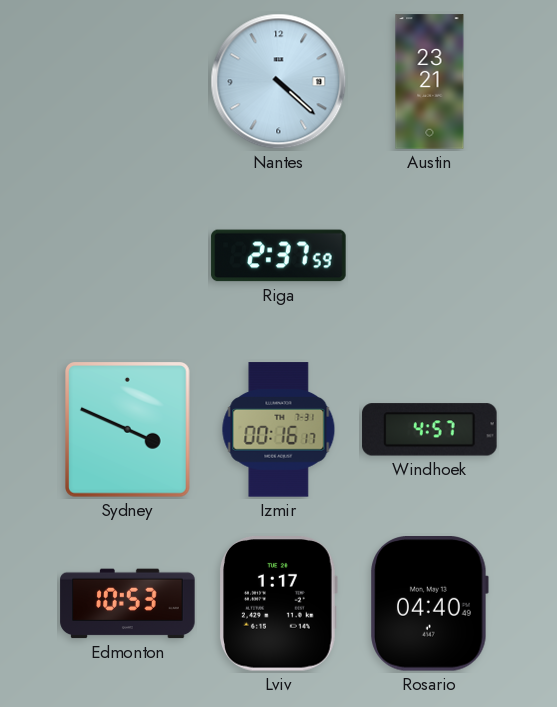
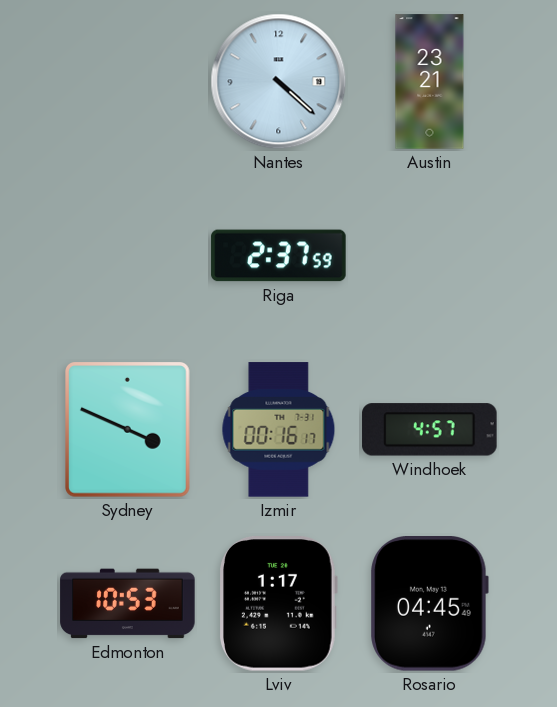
Rosario: 04:40 -> 04:45 (429, 604)
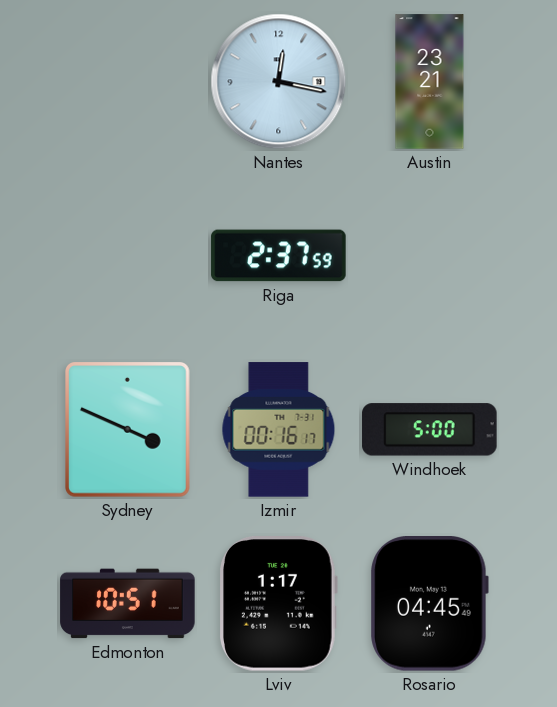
Nantes: 4:22 -> 12:17 (279, 82)
Windhoek: 4:57 -> 5:00 (430, 430)
Edmonton: 10:53 -> 10:51 (128, 604)
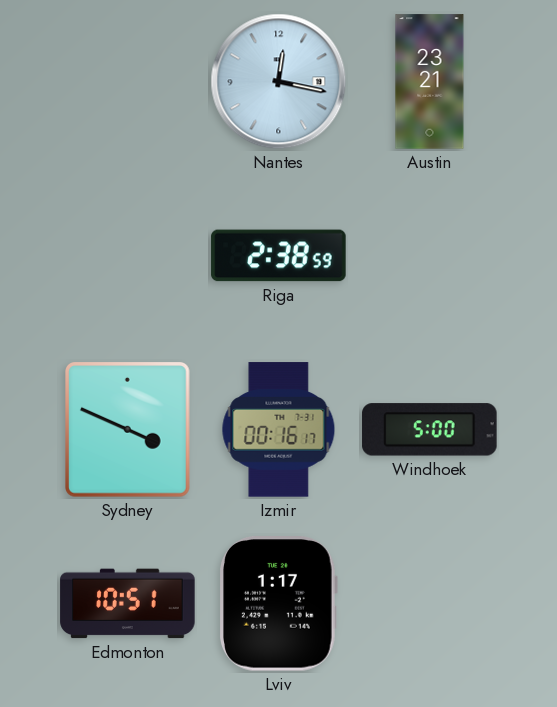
Riga: 2:37 -> 2:38 (279, 256)
Rosario: 04:45 -> none (429, 604)
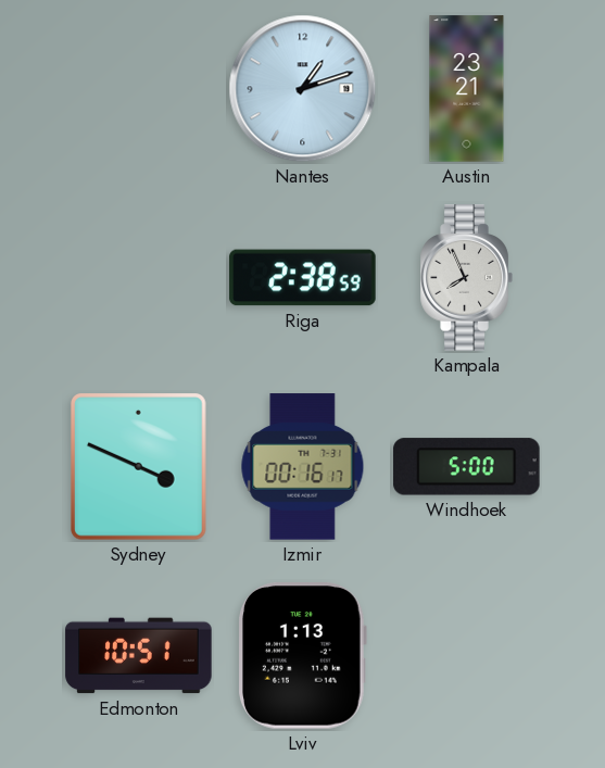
Nantes: 12:17 -> 1:12 (303, 89)
Kampala: none -> 7:56 (466, 278)
Lviv: 1:17 -> 1:13 (302, 656)
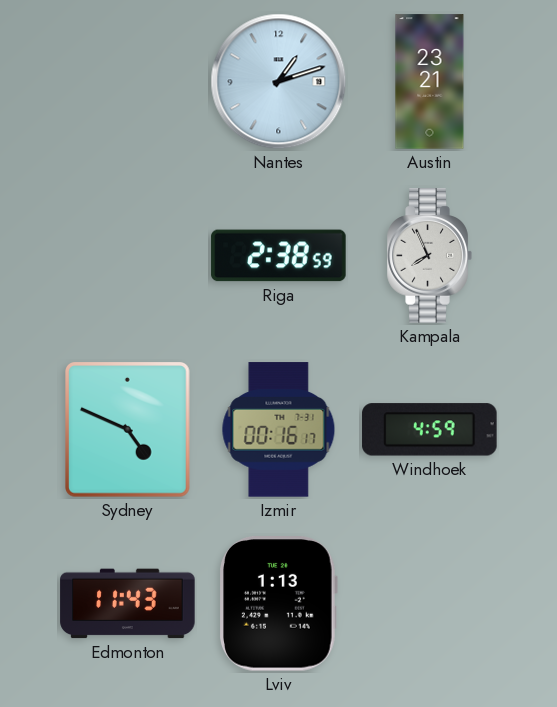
Sydney: 3:49 -> 4:49 (128, 430)
Windhoek: 5:00 -> 4:59 (430, 430)
Edmonton: 10:51 -> 11:43 (128, 604)
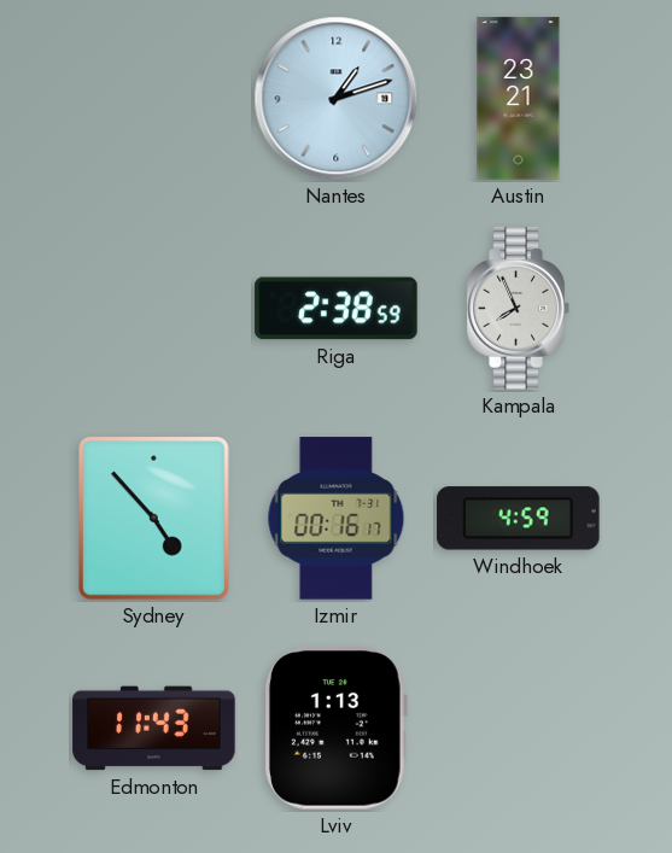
Sydney: 4:49 -> 4:53 (154, 519)
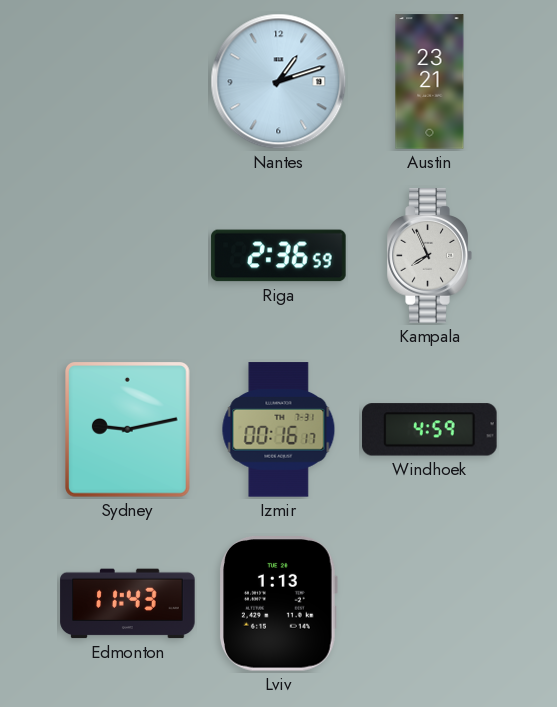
Riga: 2:38 -> 2:36 (279, 256)
Sydney: 4:53 -> 9:13 (128, 430)
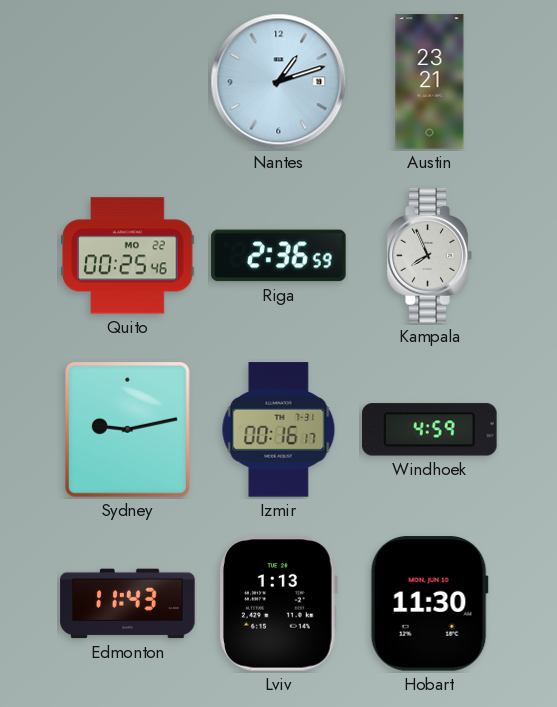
Quito: none -> 00:25 (128, 256)
Hobart: none -> 11:30 (429, 604)
